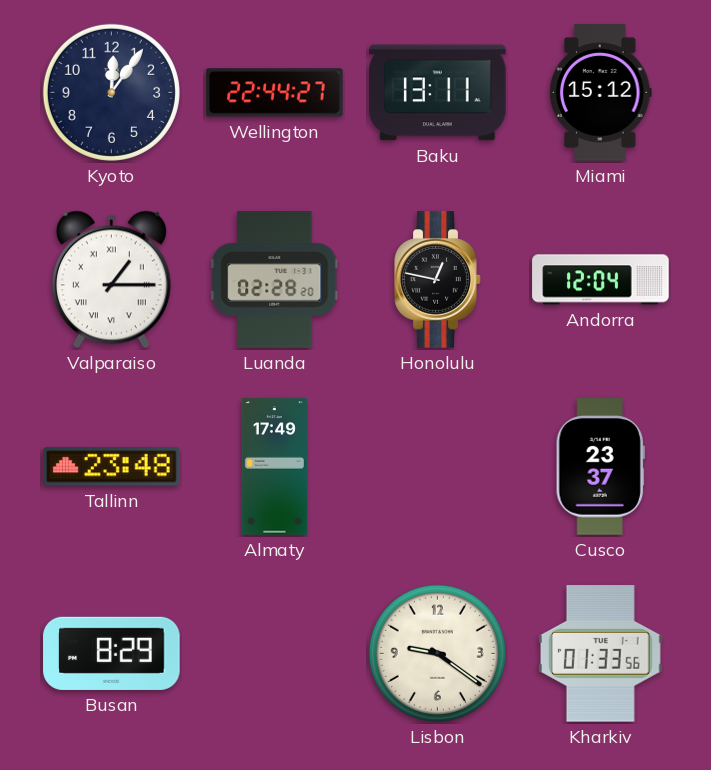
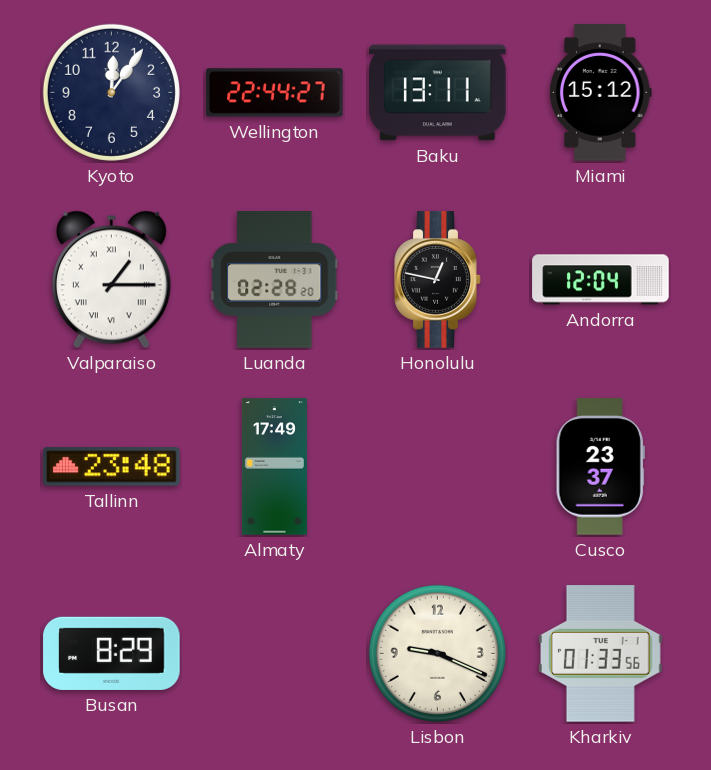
Lisbon: 9:21 -> 9:19 (437, 653)
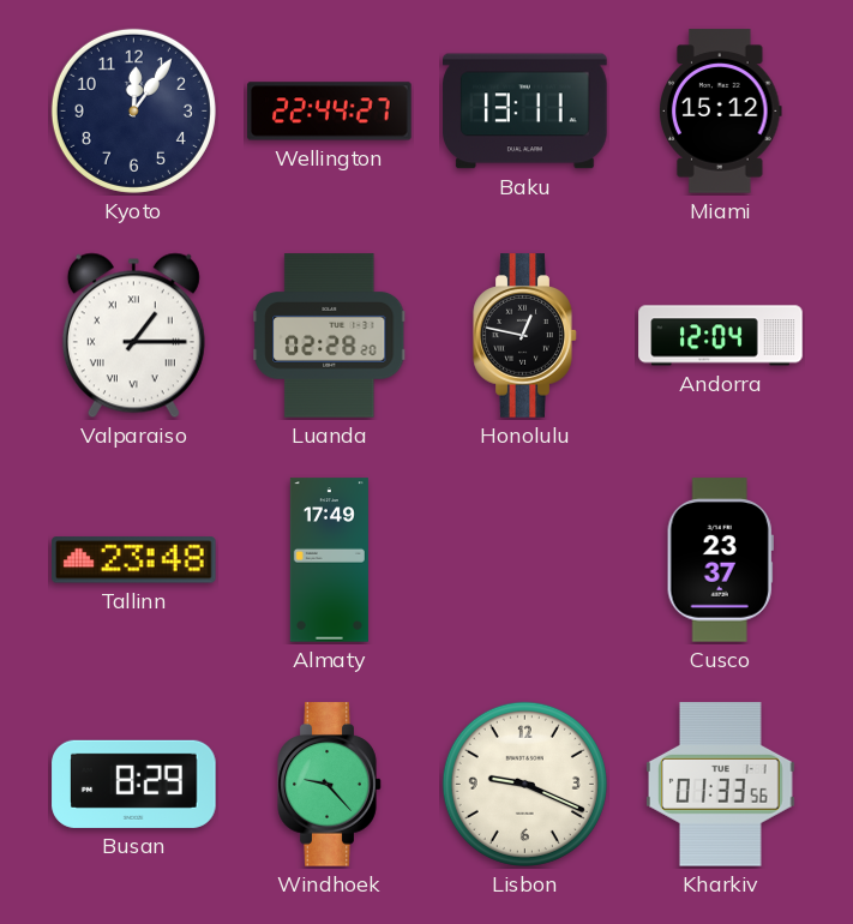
Windhoek: none -> 9:23 (330, 785)
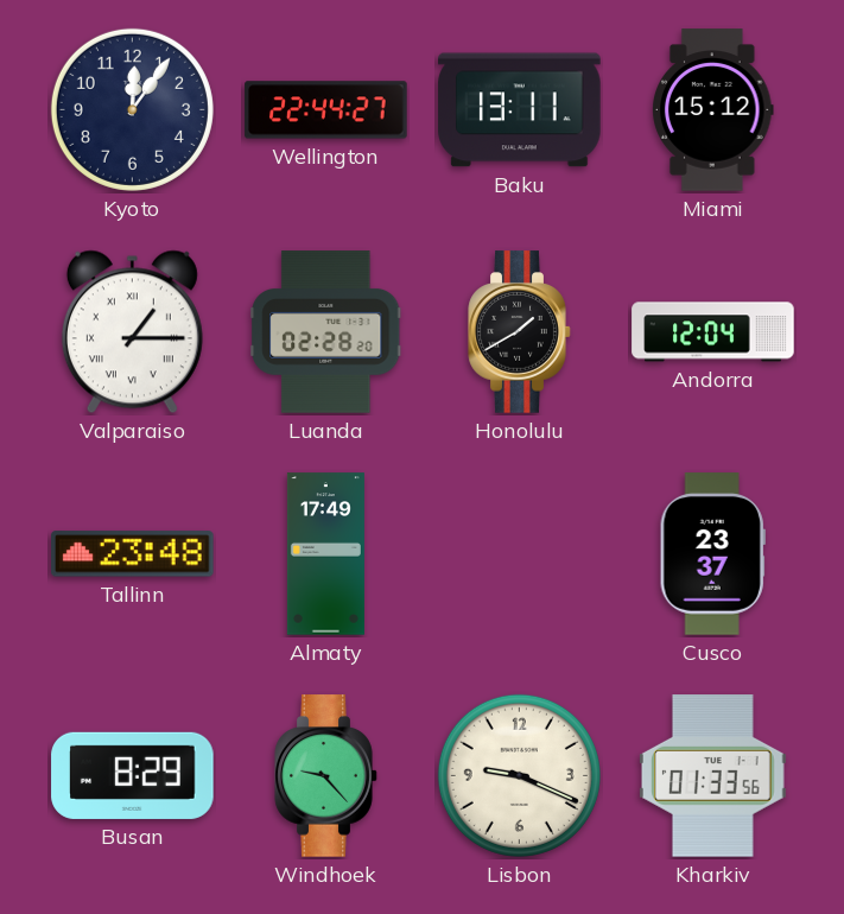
Honolulu: 12:47 -> 1:40 (520, 332)
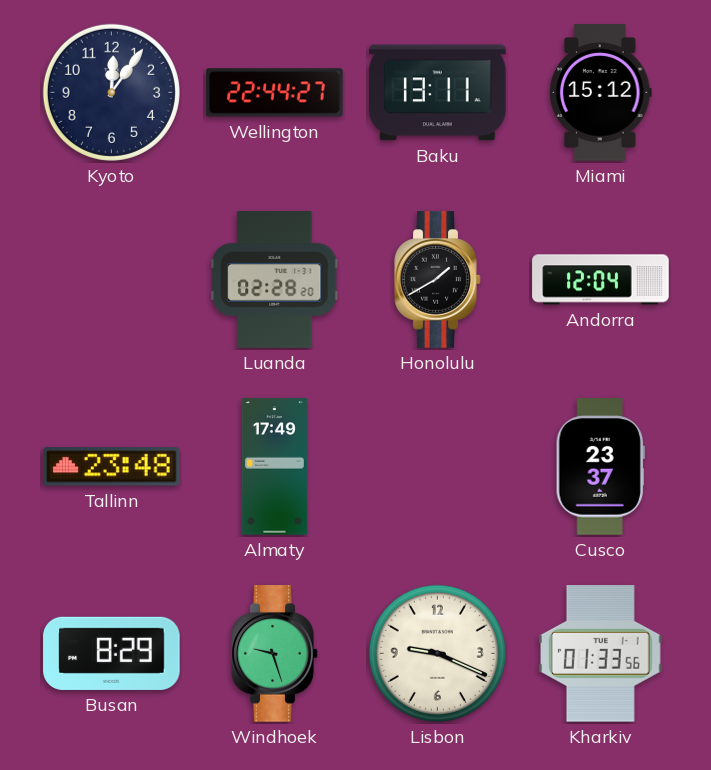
Valparaiso: 1:15 -> none (132, 332)
Windhoek: 9:23 -> 9:27 (275, 654)
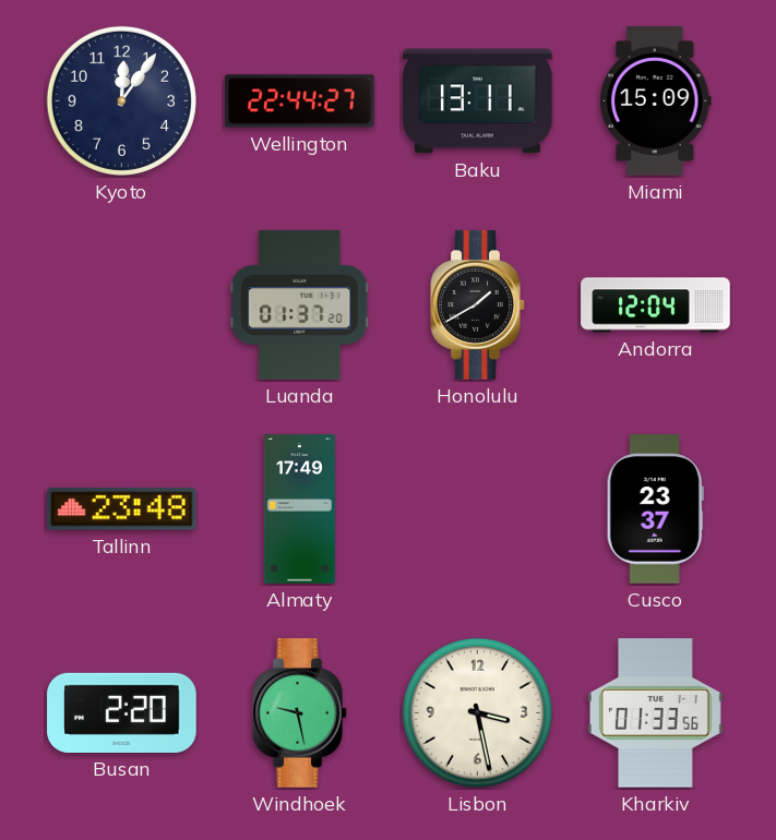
Miami: 15:12 -> 15:09 (656, 101)
Luanda: 02:28 -> 01:37 (300, 305)
Busan: 8:29 -> 2:20 (122, 712)
Windhoek: 9:27 -> 9:28 (300, 713)
Lisbon: 9:19 -> 3:28 (477, 712)
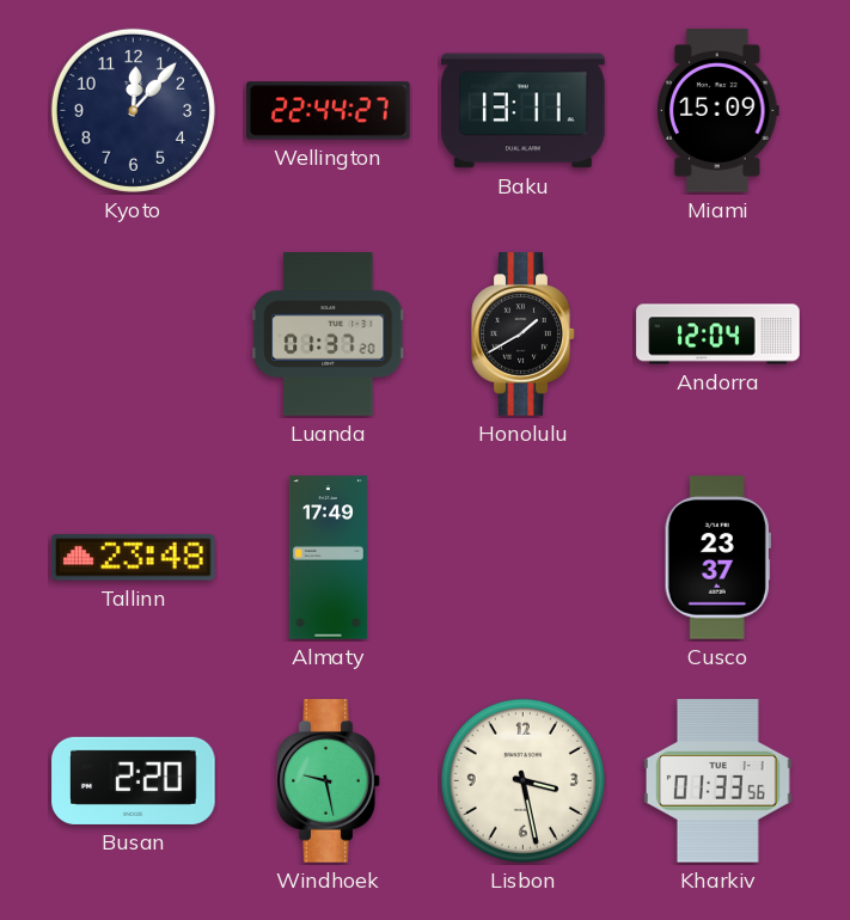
Kyoto: 12:06 -> 12:07 (133, 110)
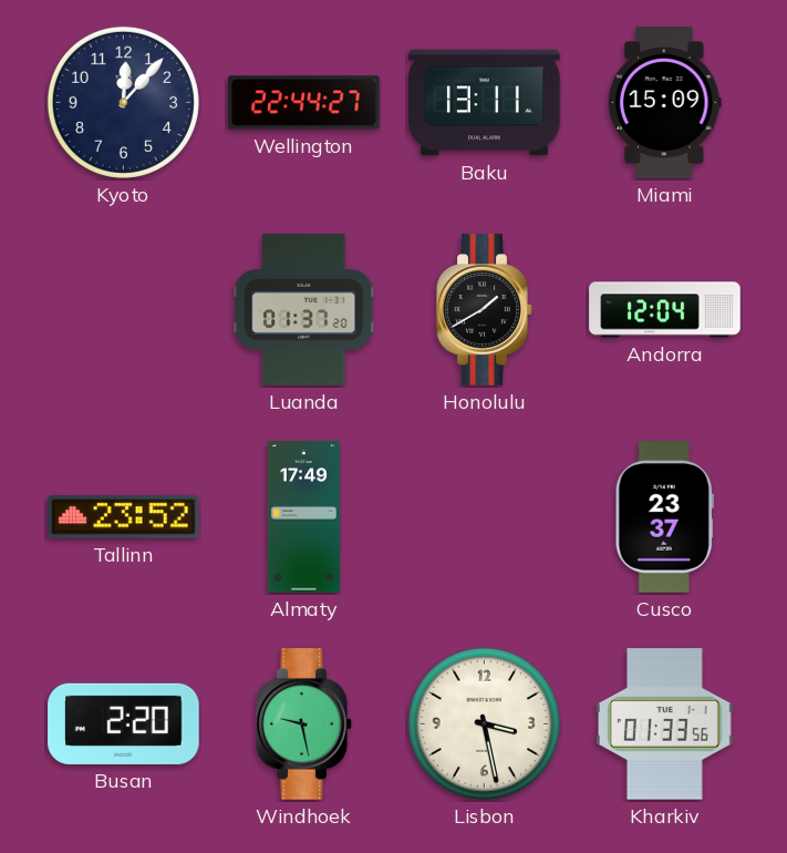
Tallinn: 23:48 -> 23:52 (124, 517)
